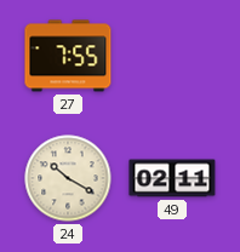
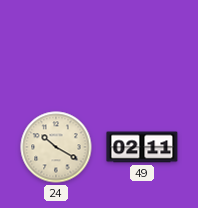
27: 7:55 -> none (68, 56)
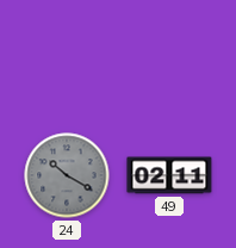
24 dial: cream -> grey (67, 175)
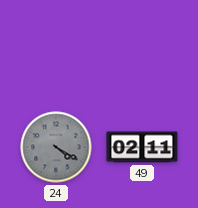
24: 10:20 -> 4:20 (56, 147)
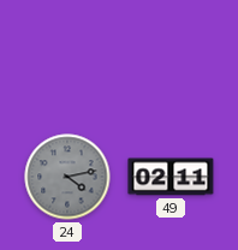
24: 4:20 -> 4:13 (67, 177)
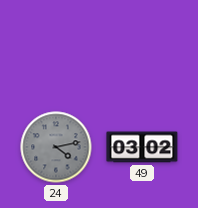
49: 02:11 -> 03:02 (142, 147)
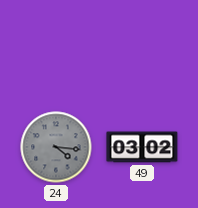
24: 4:13 -> 4:16 (56, 147)
